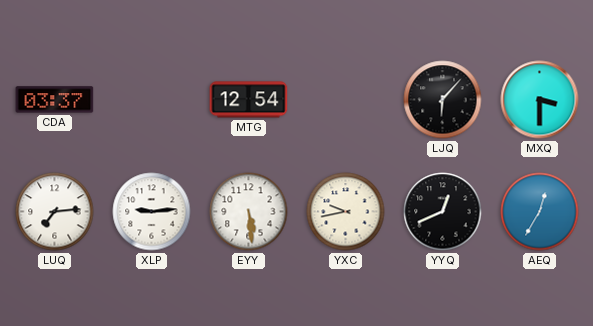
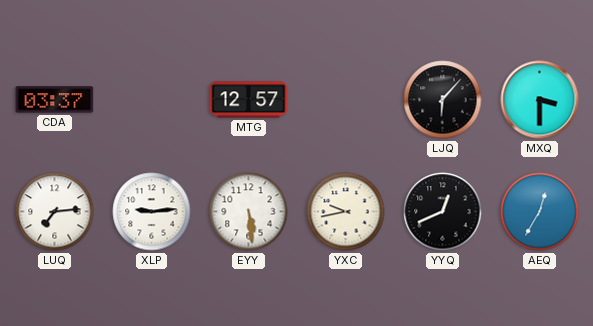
MTG: 12:54 -> 12:57 (249, 100)
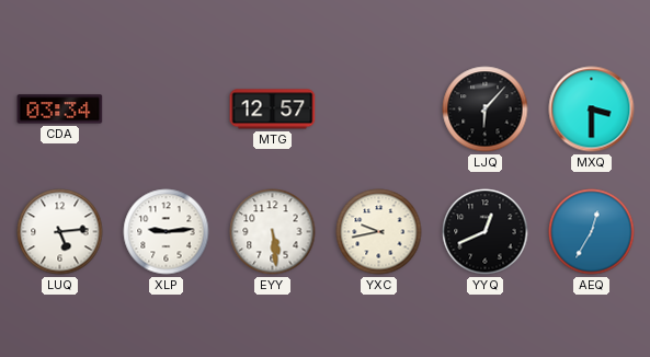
CDA: 03:37 -> 03:34 (60, 110)
LUQ: 7:14 -> 5:14 (60, 232)
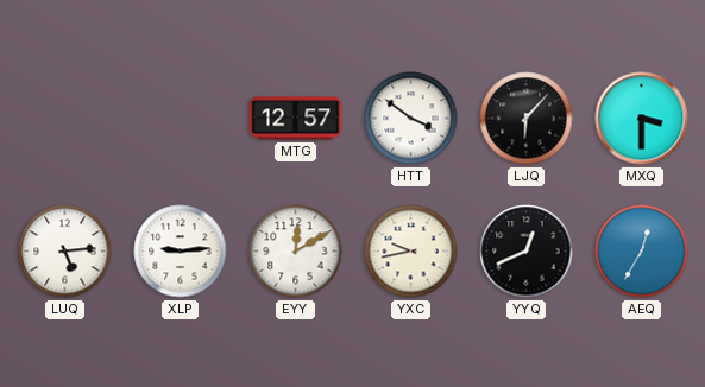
CDA: 03:34 -> none (60, 110)
HTT: none -> 3:51 (411, 119)
EYY: 5:29 -> 12:10 (296, 252)
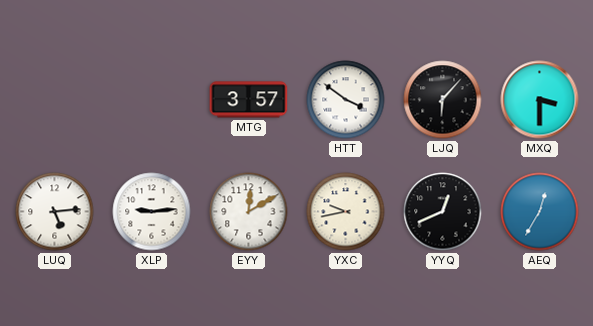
MTG: 12:57 -> 3:57 (249, 100)
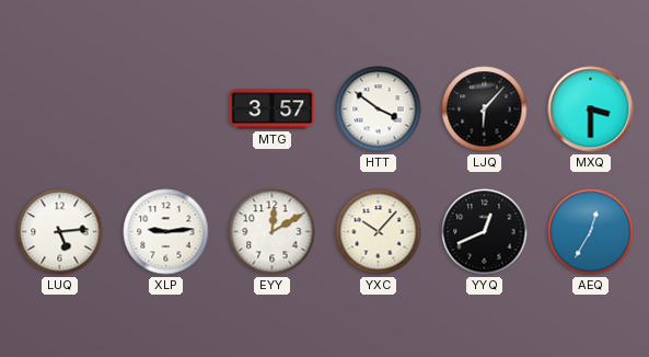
YXC: 9:43 -> 10:07 (379, 232)
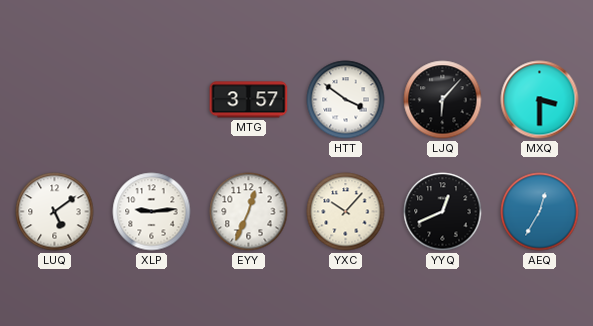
LUQ: 5:14 -> 5:09 (55, 212)
EYY: 12:10 -> 12:34 (249, 212)
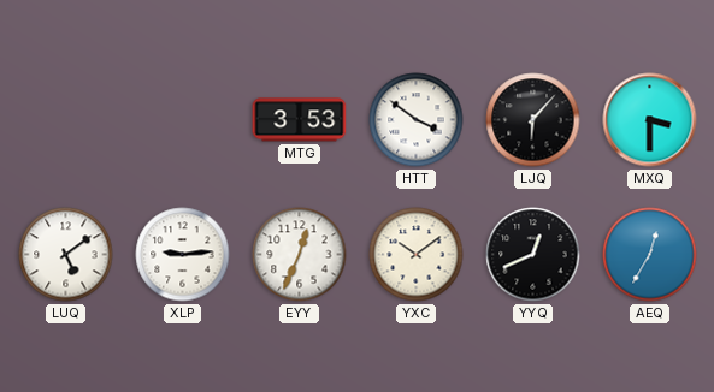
MTG: 3:57 -> 3:53 (300, 120)
YXC: 10:07 -> 10:09 (417, 255)
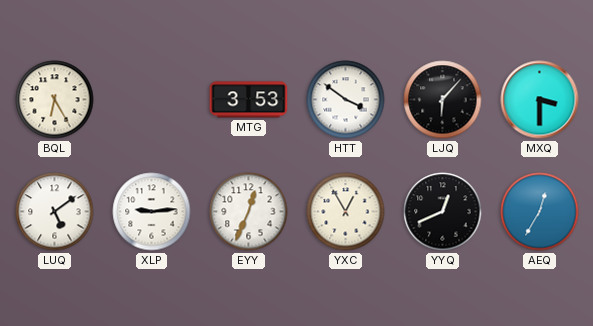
BQL: none -> 6:25 (55, 100)
YXC: 10:09 -> 12:55 (346, 212)
